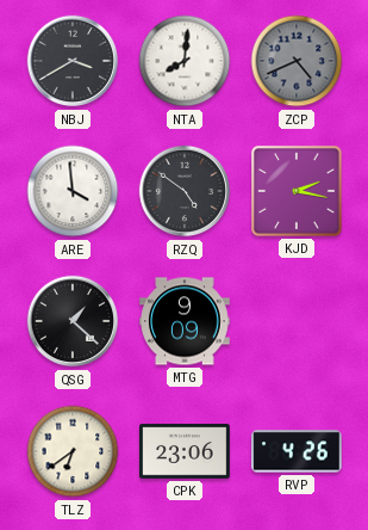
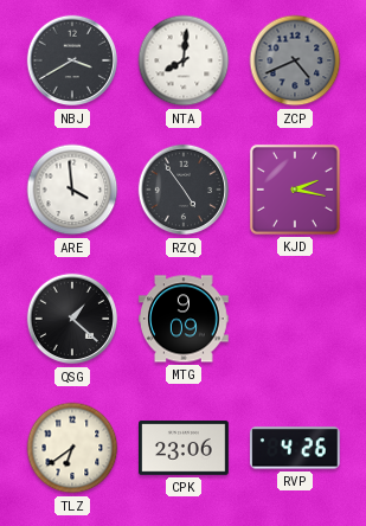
RZQ: 4:51 -> 4:54 (184, 190)
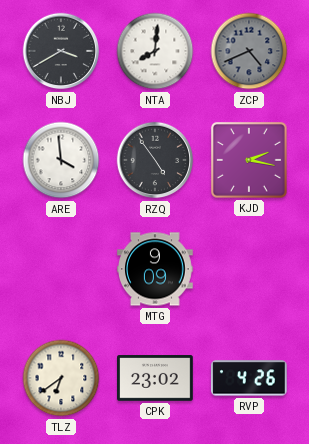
QSG: 1:22 -> none (72, 319)
CPK: 23:06 -> 23:02 (156, 378)
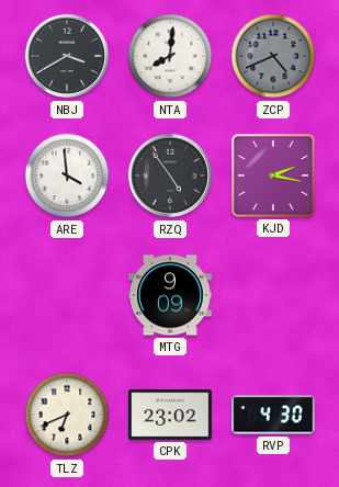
TLZ: 6:39 -> 6:41 (67, 415)
RVP: 4:26 -> 4:30 (273, 415)
